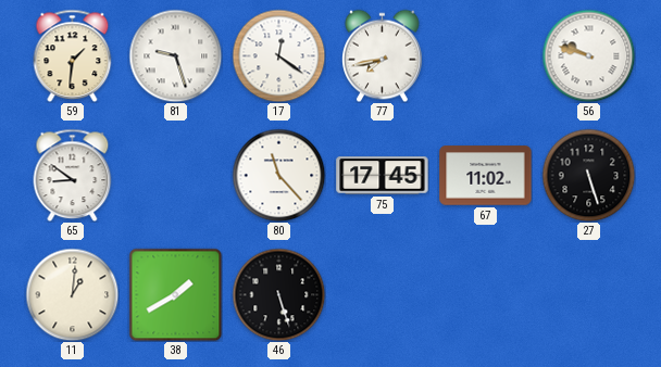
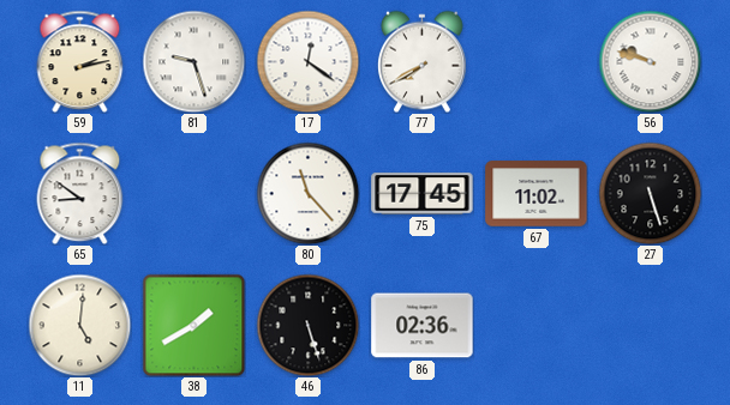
59: 1:31 -> 2:13 (80, 61)
77: 7:43 -> 7:40 (423, 61)
11: 1:01 -> 5:01 (79, 325)
86: none -> 02:36 (423, 326)
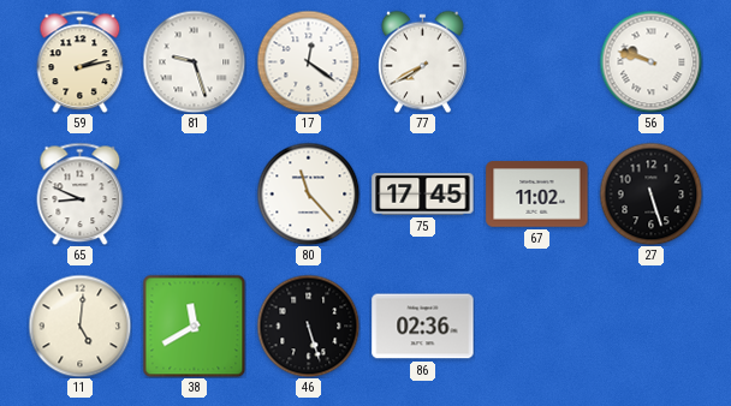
65: 8:51 -> 8:49 (81, 193)
38: 1:40 -> 11:40 (194, 326)
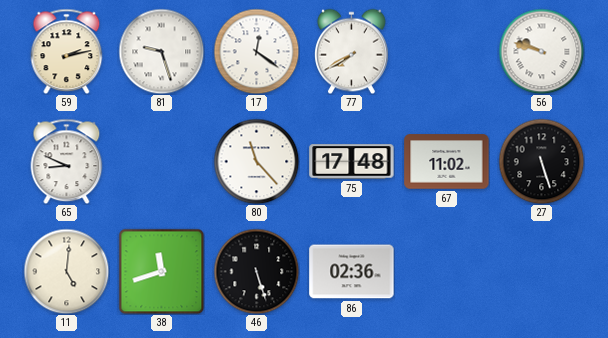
75: 17:45 -> 17:48 (352, 162)
38: 11:40 -> 11:42 (161, 271)
